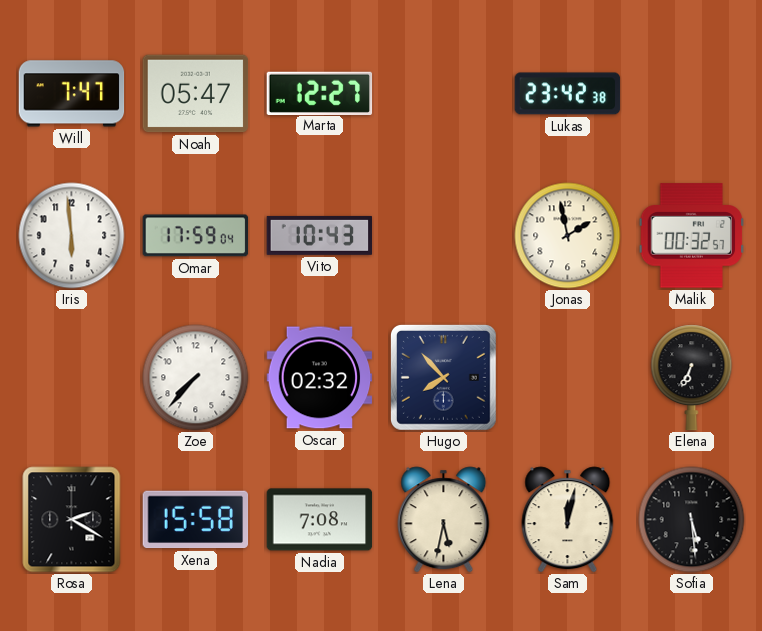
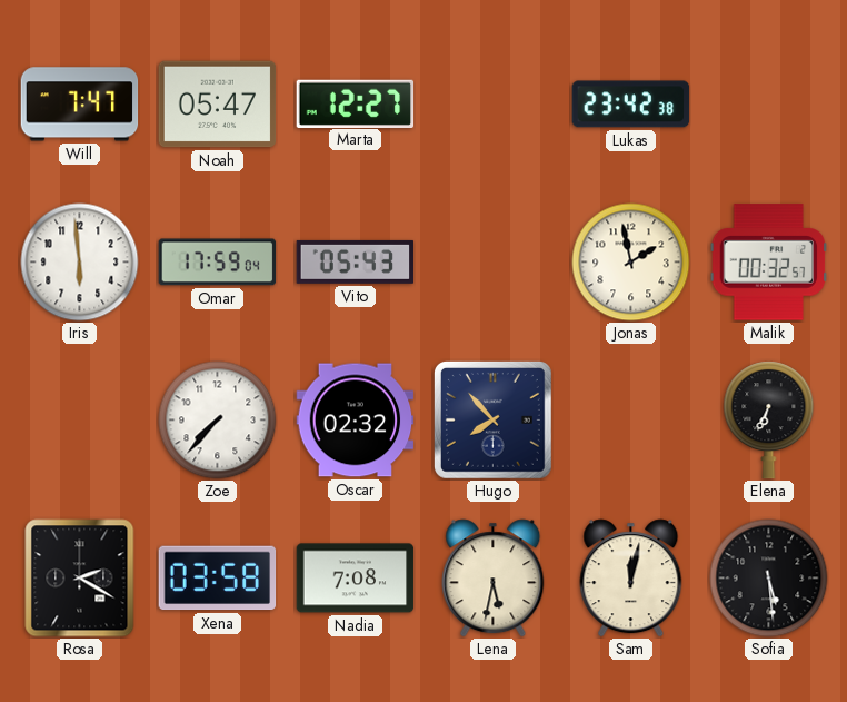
Vito: 10:43 -> 05:43 (356, 261)
Xena: 15:58 -> 03:58 (218, 579)
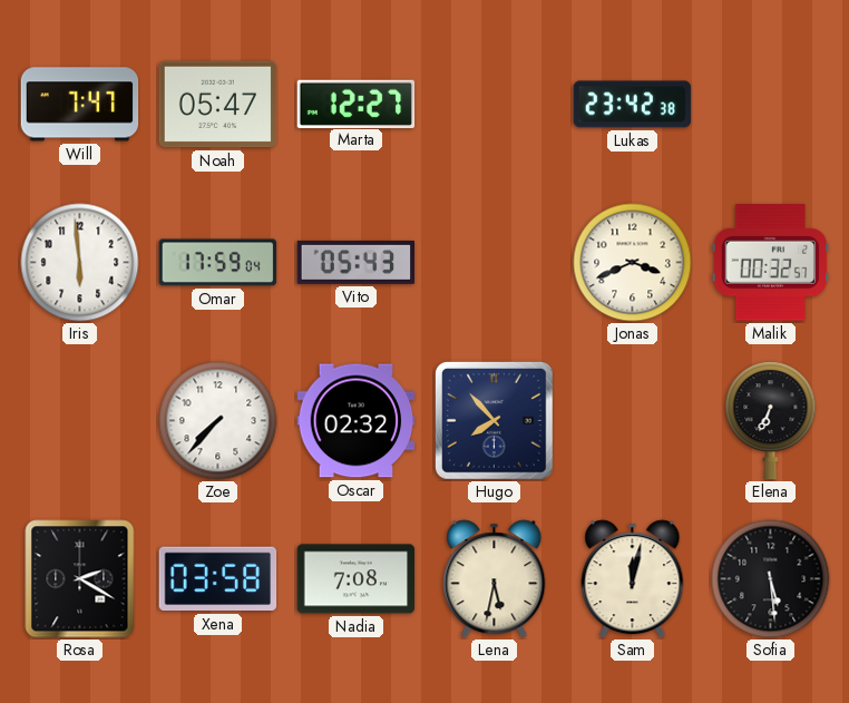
Jonas: 1:58 -> 3:41 (633, 263)
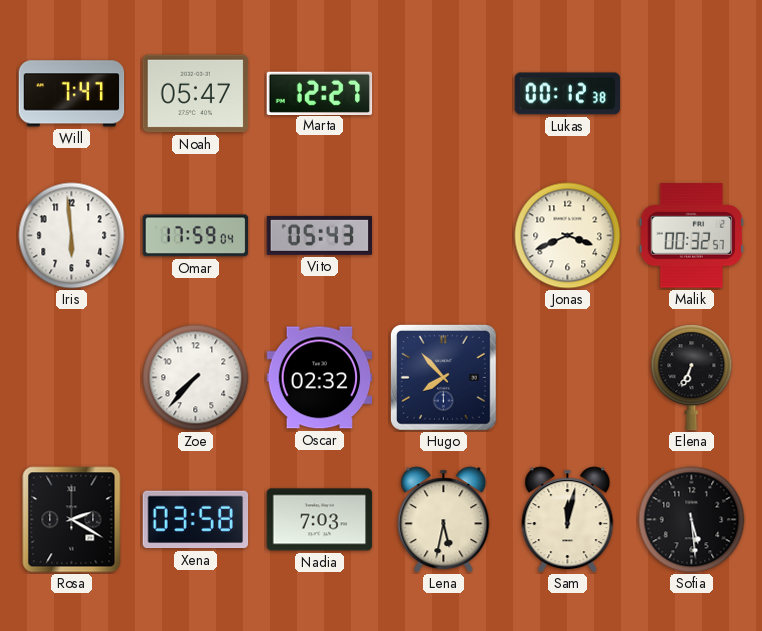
Lukas: 23:42 -> 00:12 (568, 94)
Nadia: 7:08 -> 7:03 (320, 520)
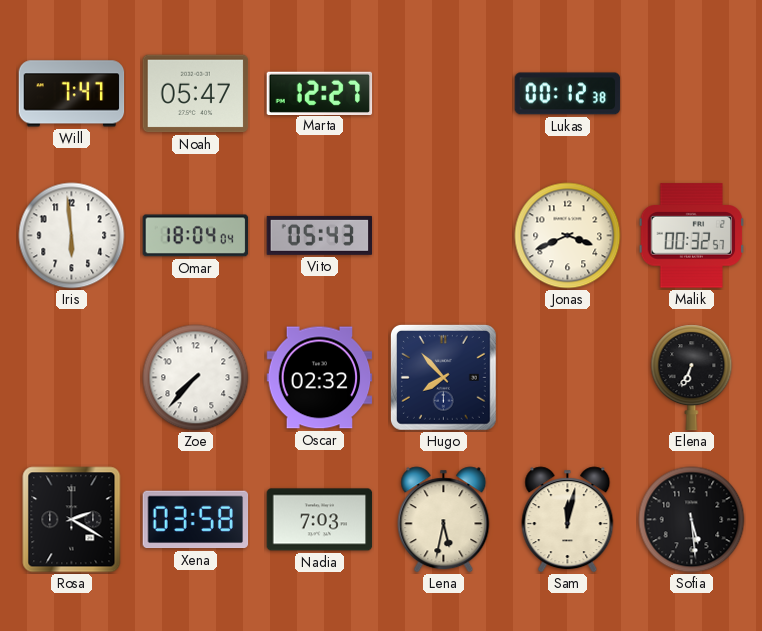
Omar: 17:59 -> 18:04 (196, 236)
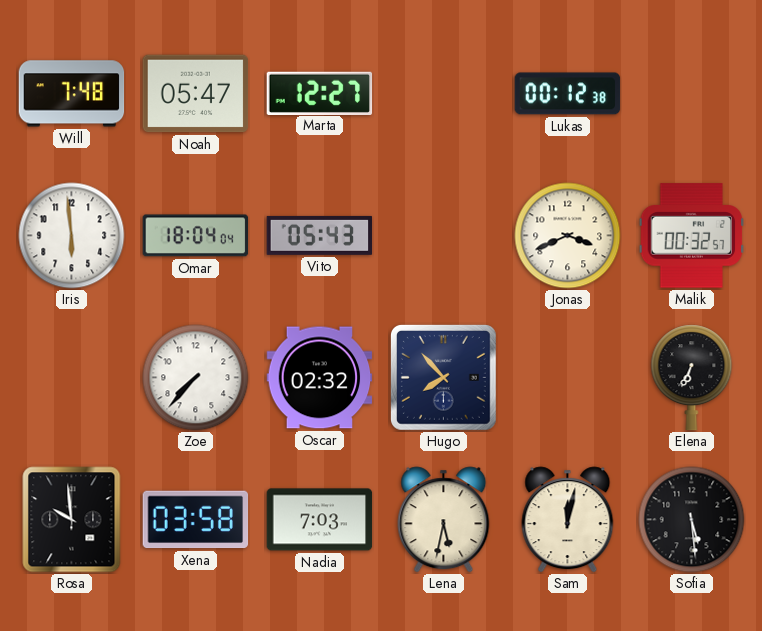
Will: 7:47 -> 7:48 (72, 94)
Rosa: 2:20 -> 9:59 (72, 520)
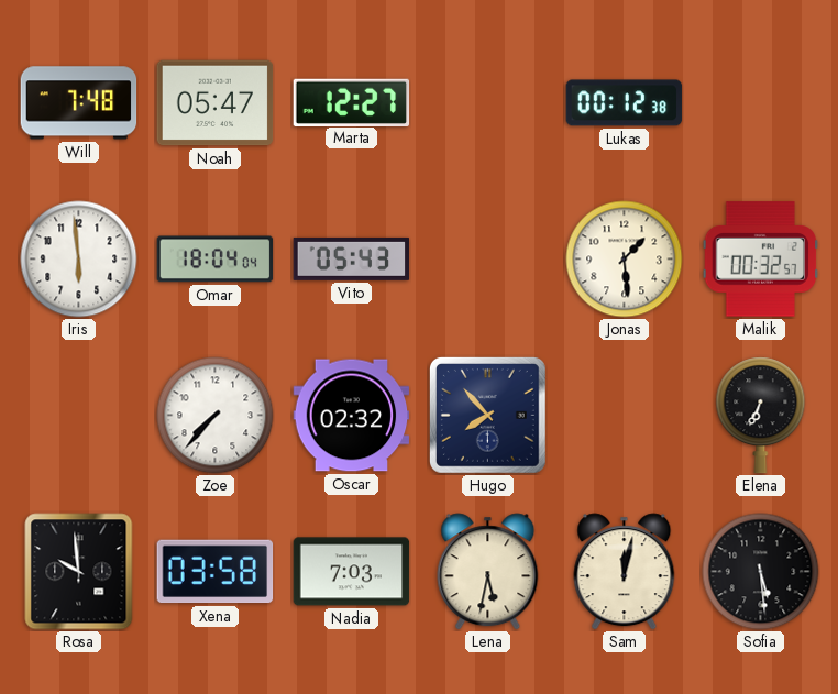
Jonas: 3:41 -> 1:29 (625, 260)
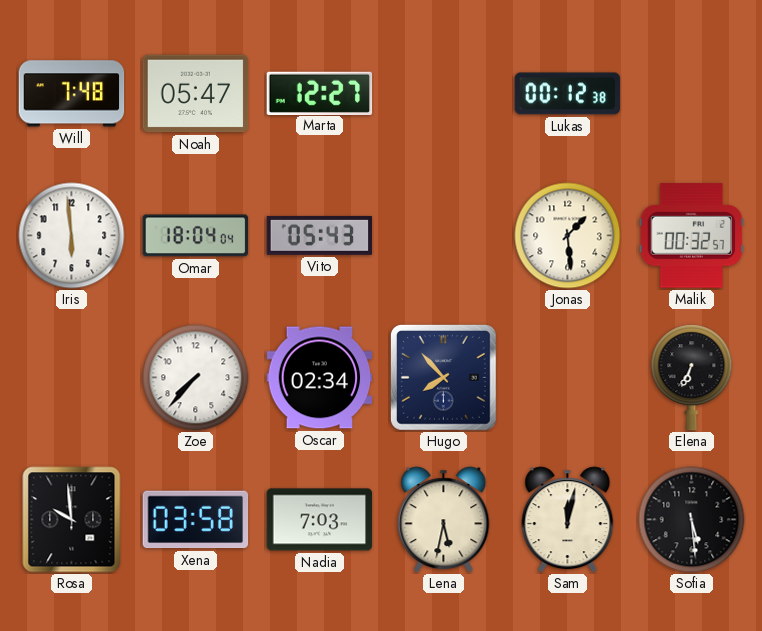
Oscar: 02:32 -> 02:34 (320, 378)
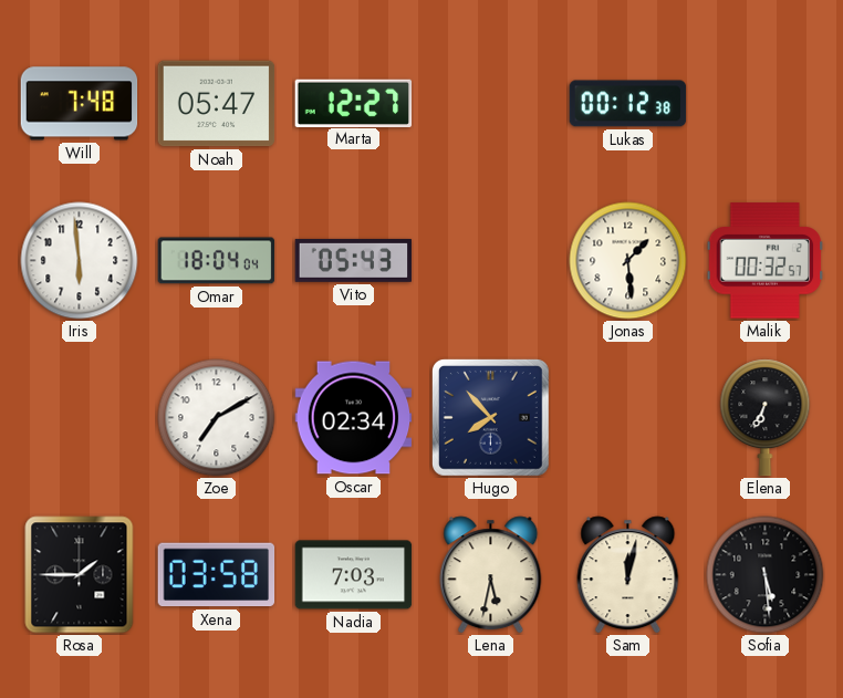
Zoe: 7:37 -> 7:10 (217, 418)
Rosa: 9:59 -> 1:45 (80, 575)
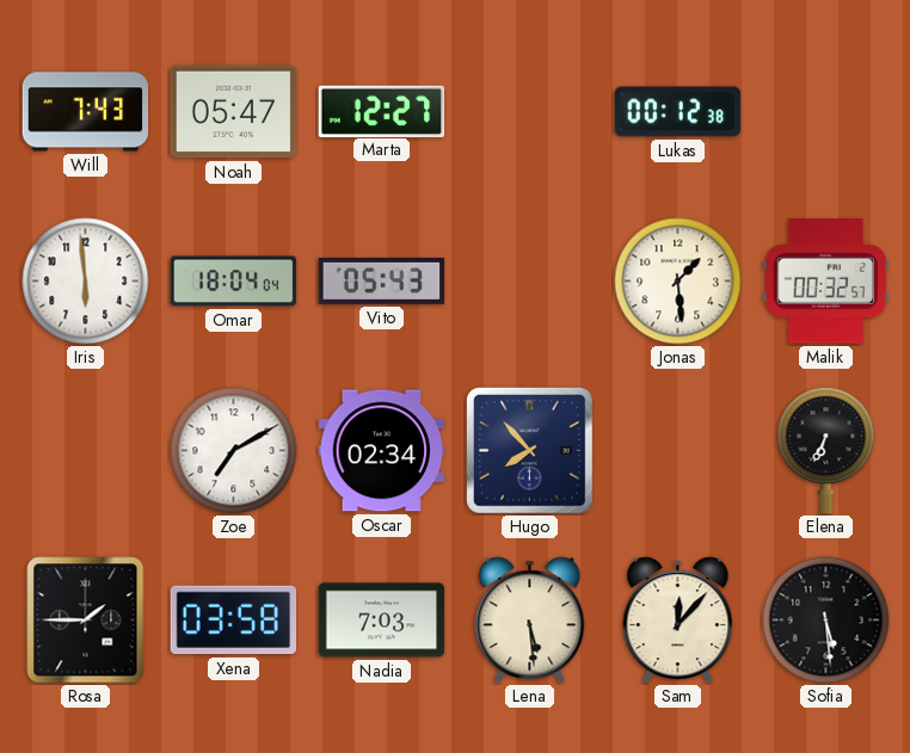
Will: 7:48 -> 7:43 (86, 112)
Lena: 5:32 -> 5:29 (530, 621)
Sam: 12:02 -> 12:07 (678, 621)
